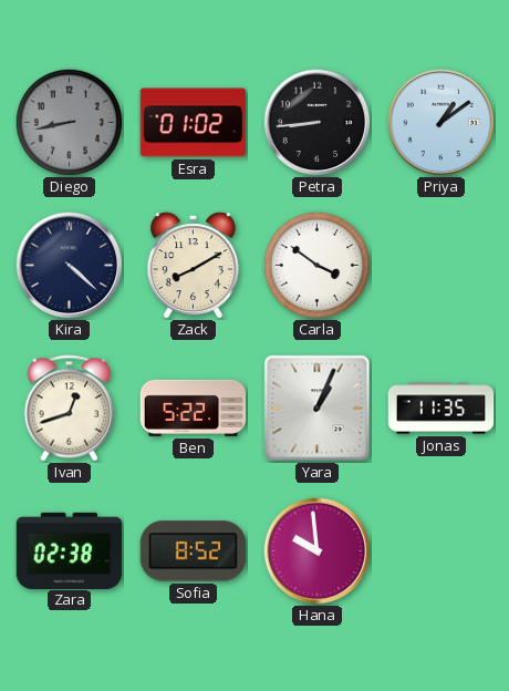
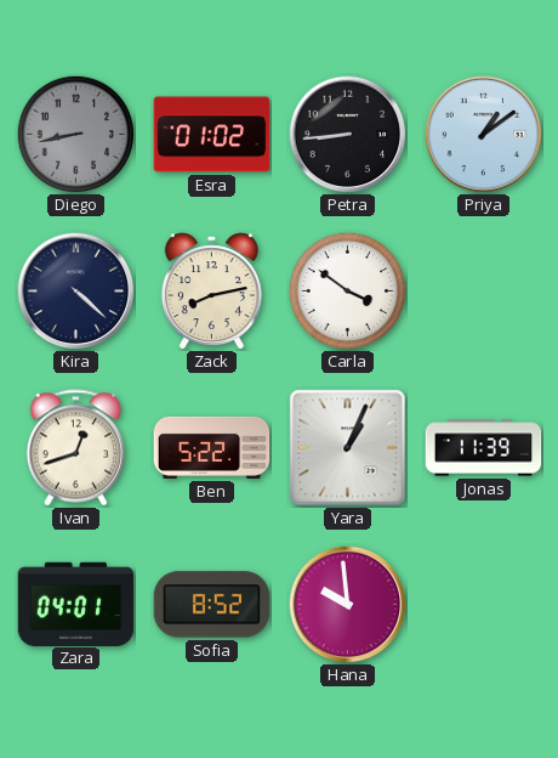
Zack: 8:10 -> 8:13 (211, 292)
Jonas: 11:35 -> 11:39 (484, 448)
Zara: 02:38 -> 04:01 (76, 604)
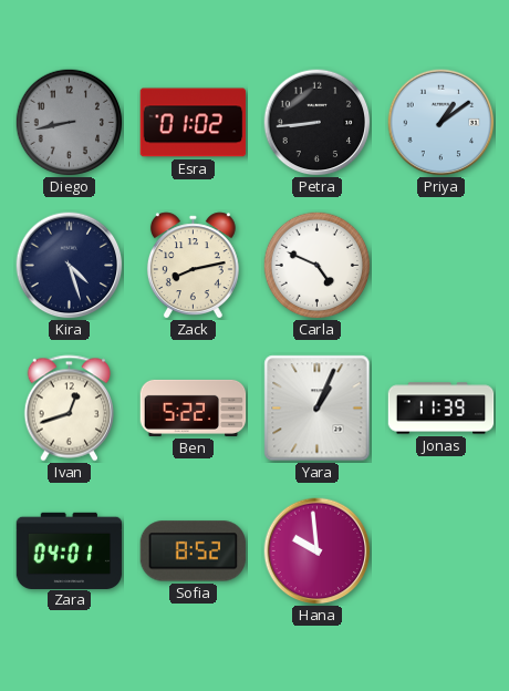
Kira: 4:22 -> 4:27 (70, 266)
Carla: 3:51 -> 4:49 (316, 265)
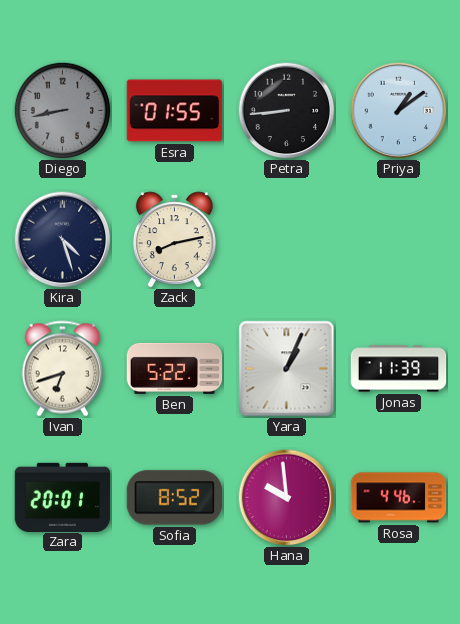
Esra: 01:02 -> 01:55 (175, 111)
Carla: 4:49 -> none (316, 265)
Ivan: 12:42 -> 6:42 (63, 369)
Zara: 04:01 -> 20:01 (63, 497)
Rosa: none -> 4:46 (399, 498)
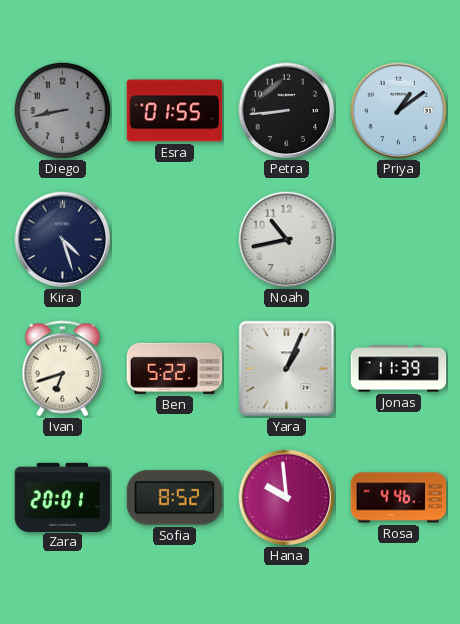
Zack: 8:13 -> none (174, 240)
Noah: none -> 10:43 (287, 240)
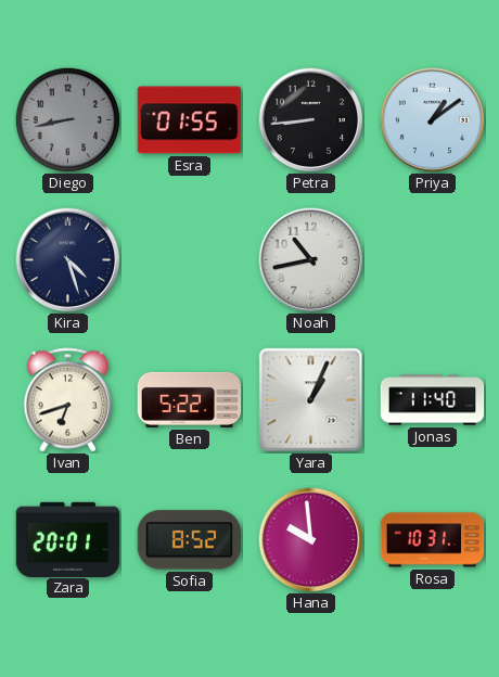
Jonas: 11:39 -> 11:40 (433, 400)
Rosa: 4:46 -> 10:31 (433, 540)
